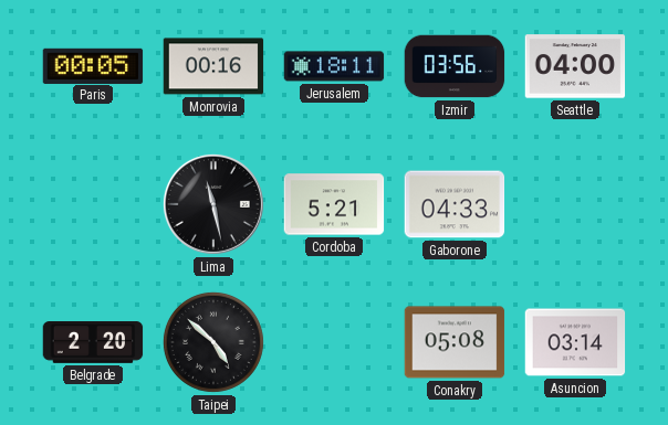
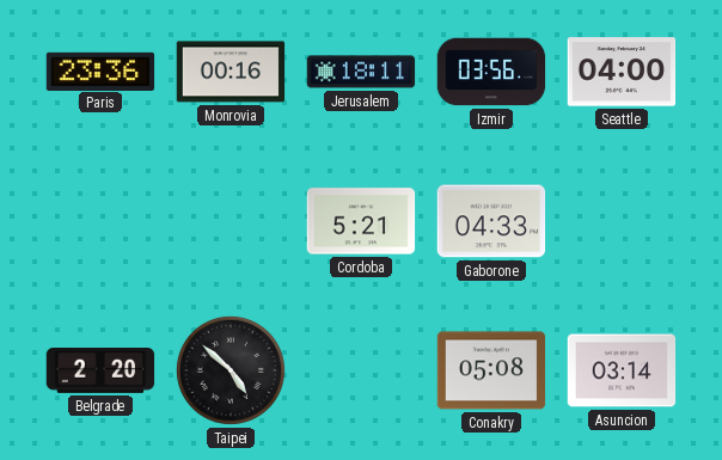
Paris: 00:05 -> 23:36 (100, 70)
Lima: 11:28 -> none (213, 204)
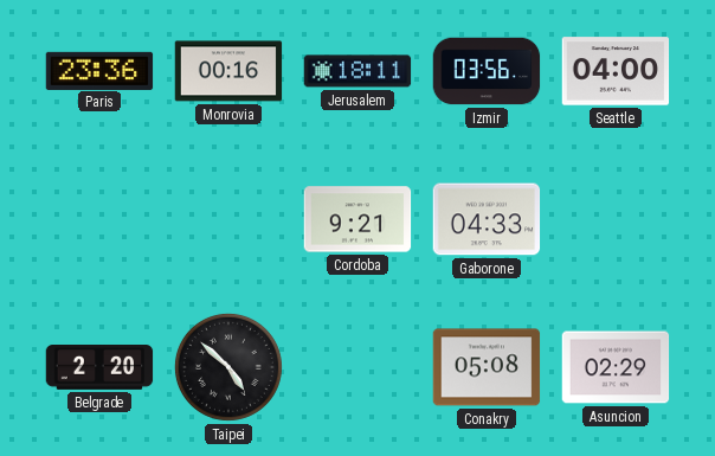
Cordoba: 5:21 -> 9:21 (358, 219)
Asuncion: 03:14 -> 02:29 (616, 367)
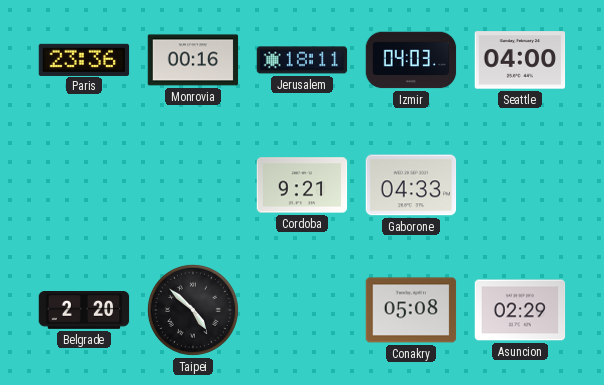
Izmir: 03:56 -> 04:03 (411, 60)
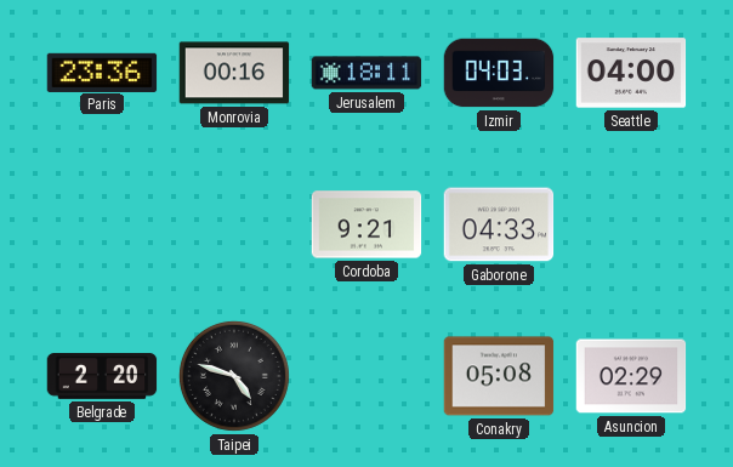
Taipei: 4:52 -> 4:48 (234, 376)
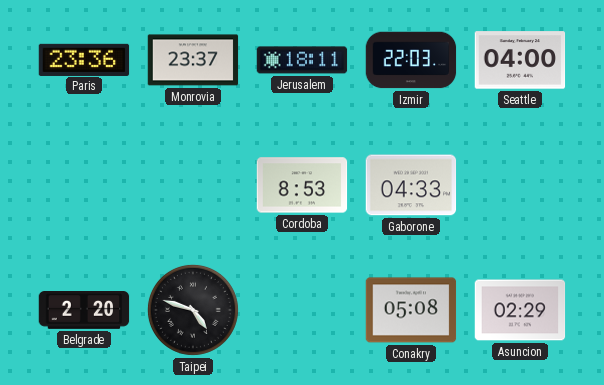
Monrovia: 00:16 -> 23:37 (193, 60)
Izmir: 04:03 -> 22:03 (411, 60)
Cordoba: 9:21 -> 8:53 (302, 185)
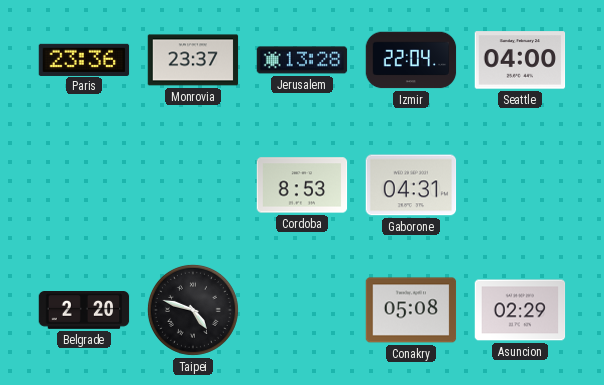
Jerusalem: 18:11 -> 13:28 (302, 60)
Izmir: 22:03 -> 22:04 (411, 60)
Gaborone: 04:33 -> 04:31 (411, 185)
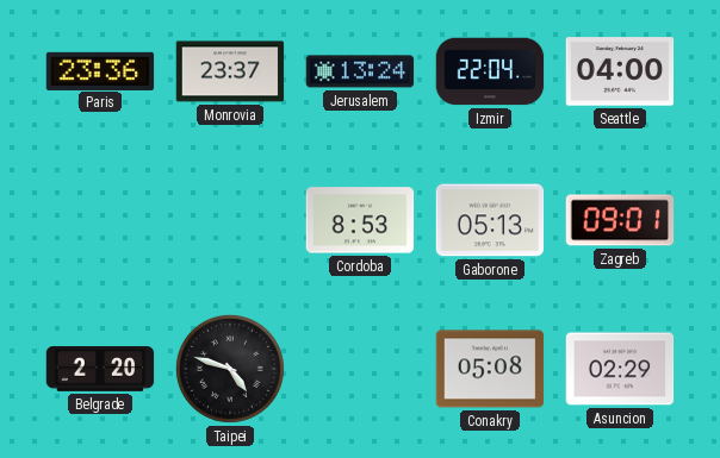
Jerusalem: 13:28 -> 13:24 (360, 71)
Gaborone: 04:31 -> 05:13 (490, 220)
Zagreb: none -> 09:01 (620, 220)
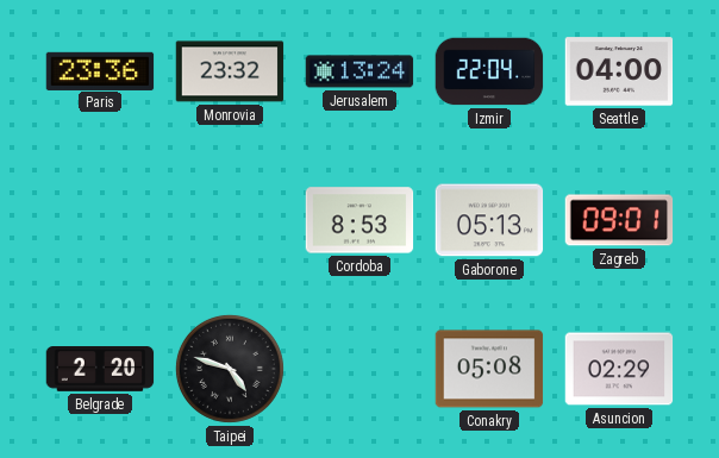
Monrovia: 23:37 -> 23:32 (230, 71)
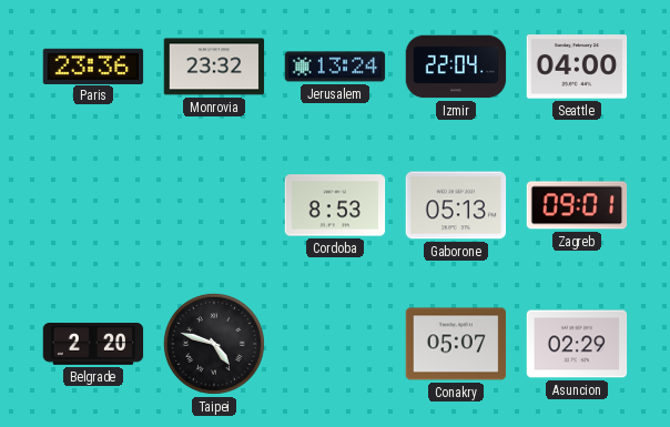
Conakry: 05:08 -> 05:07 (456, 344)
